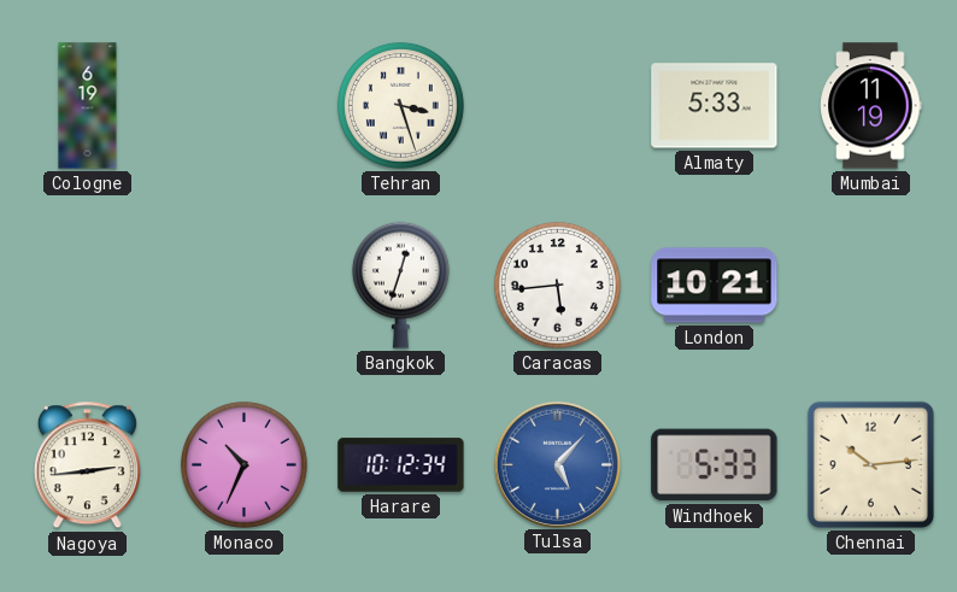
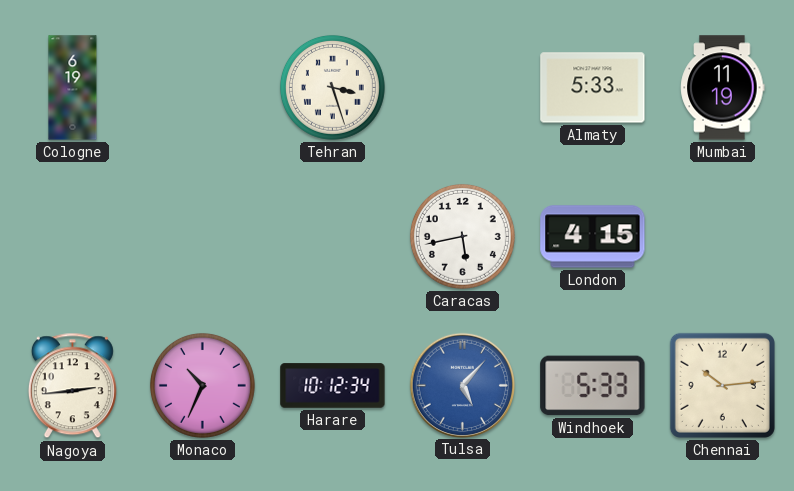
Bangkok: 12:33 -> none (400, 285)
Caracas: 5:44 -> 5:43 (462, 236)
London: 10:21 -> 4:15 (593, 237)
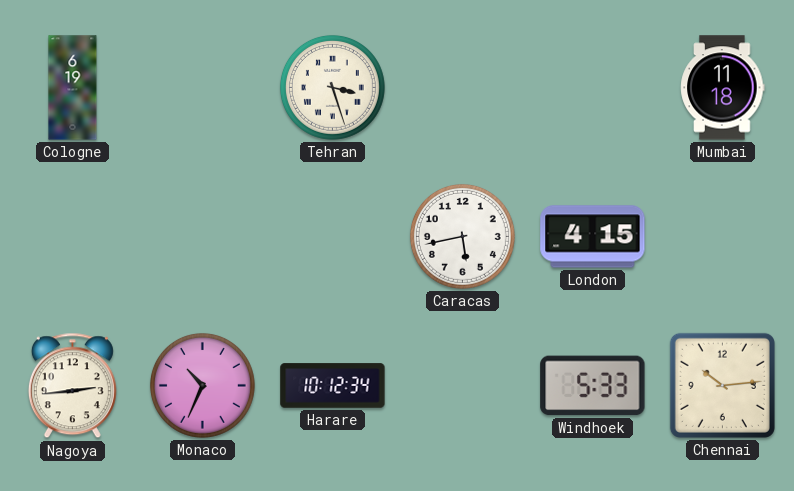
Almaty: 5:33 -> none (593, 88)
Mumbai: 11:19 -> 11:18 (723, 88)
Tulsa: 5:07 -> none (462, 385)
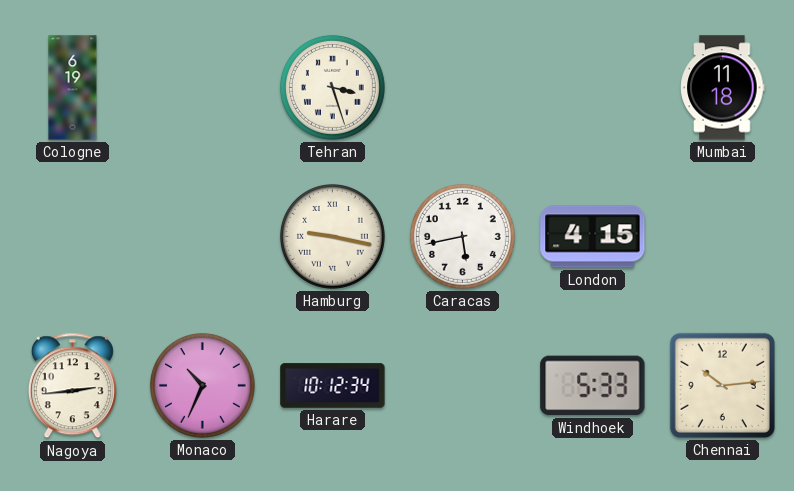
Hamburg: none -> 9:17 (332, 236)
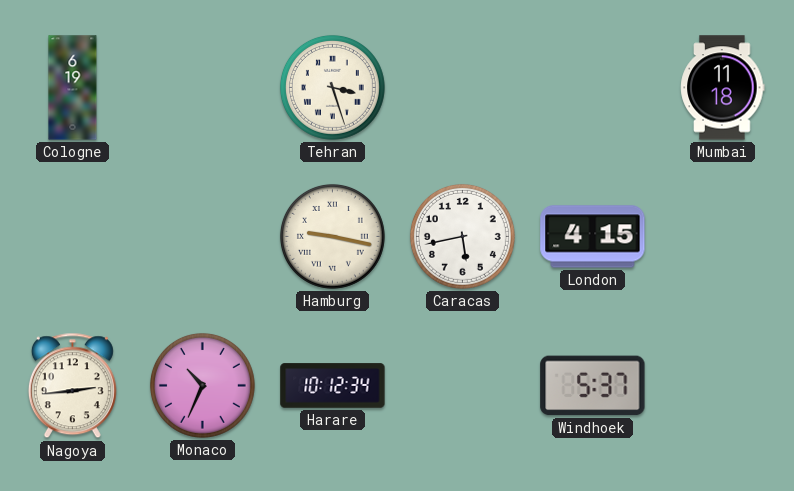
Windhoek: 5:33 -> 5:37 (593, 386)
Chennai: 10:14 -> none (722, 385)
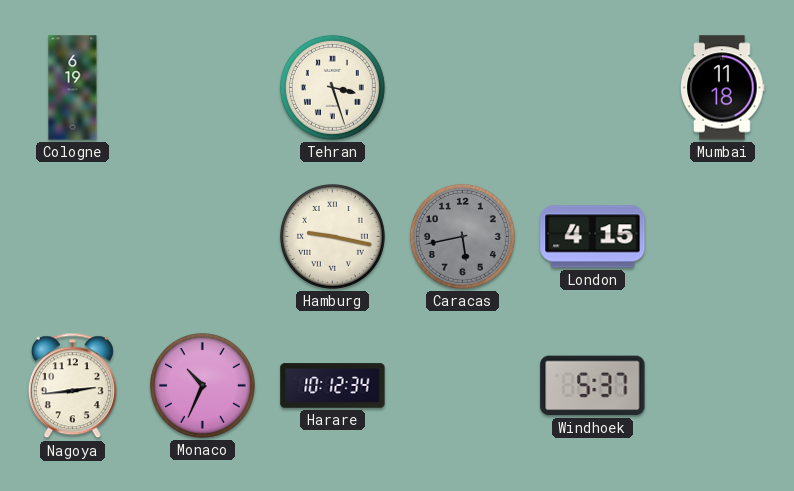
Caracas dial: white -> grey (462, 236)
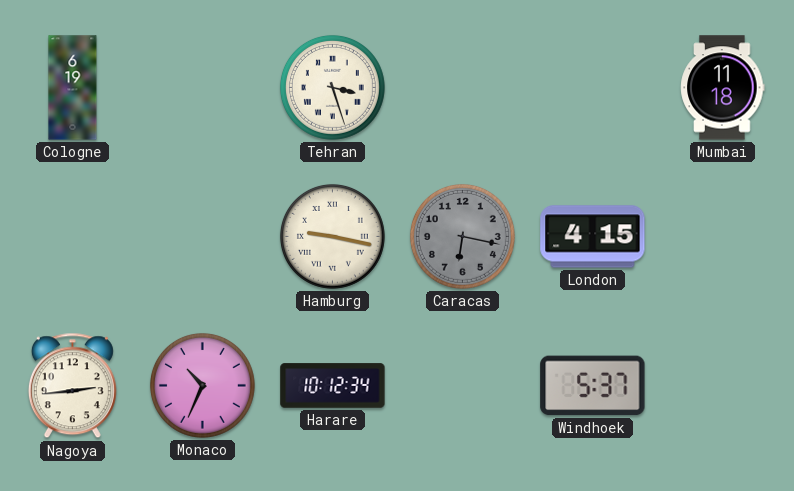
Caracas: 5:43 -> 6:17 (462, 236)
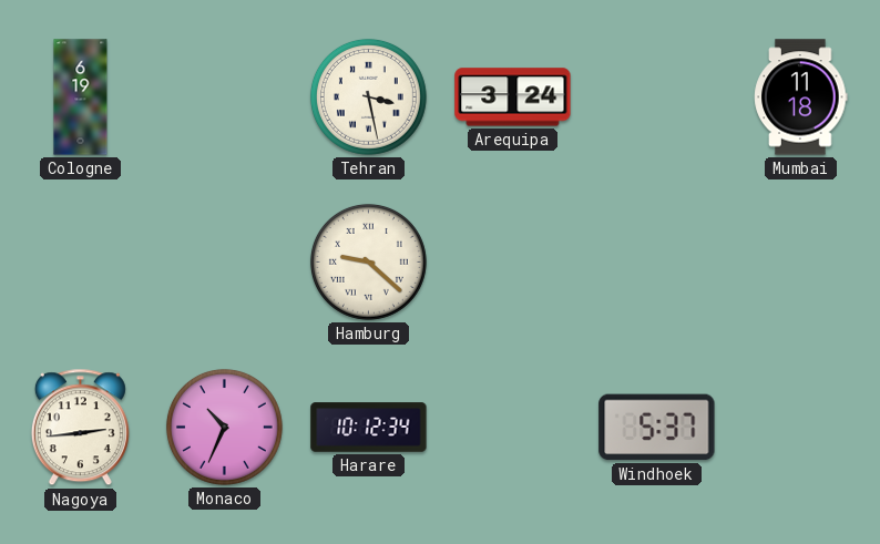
Tehran: 3:27 -> 3:28 (368, 96)
Arequipa: none -> 3:24 (513, 97)
Hamburg: 9:17 -> 9:22 (368, 261)
Caracas: 6:17 -> none (462, 236)
London: 4:15 -> none (593, 237)
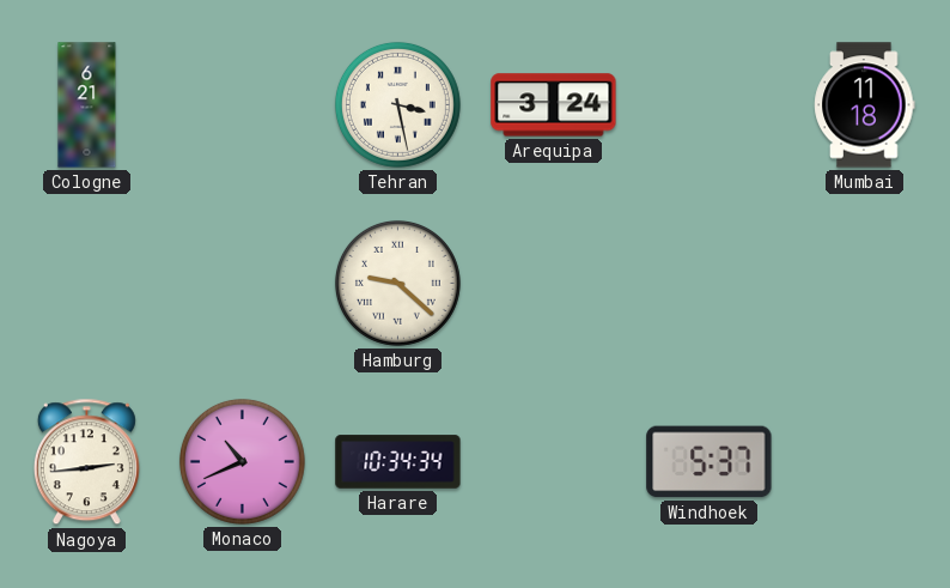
Cologne: 6:19 -> 6:21 (87, 105)
Monaco: 10:34 -> 10:41 (242, 461)
Harare: 10:12 -> 10:34 (398, 462)
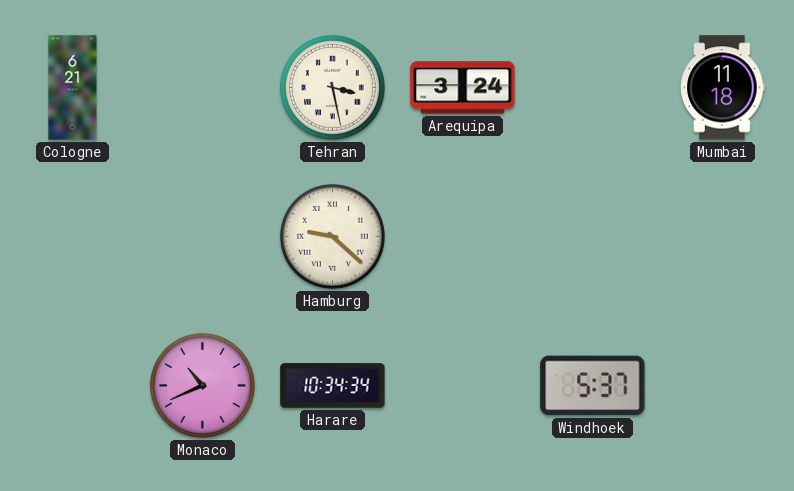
Nagoya: 2:44 -> none (86, 462)
